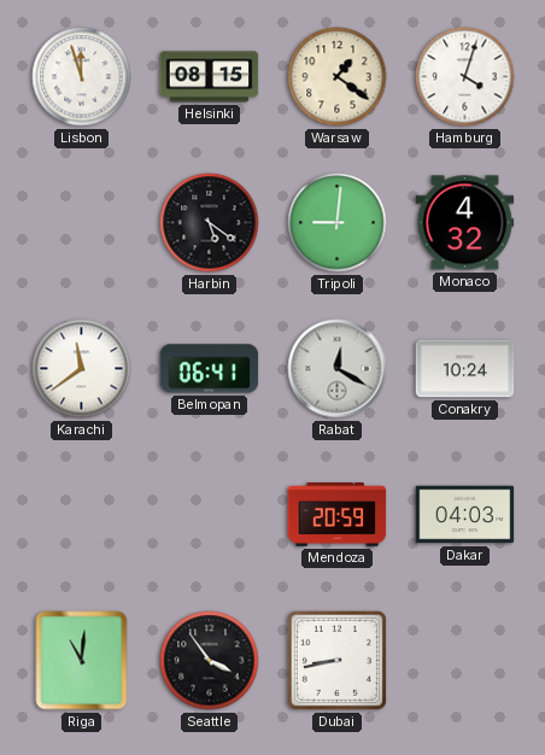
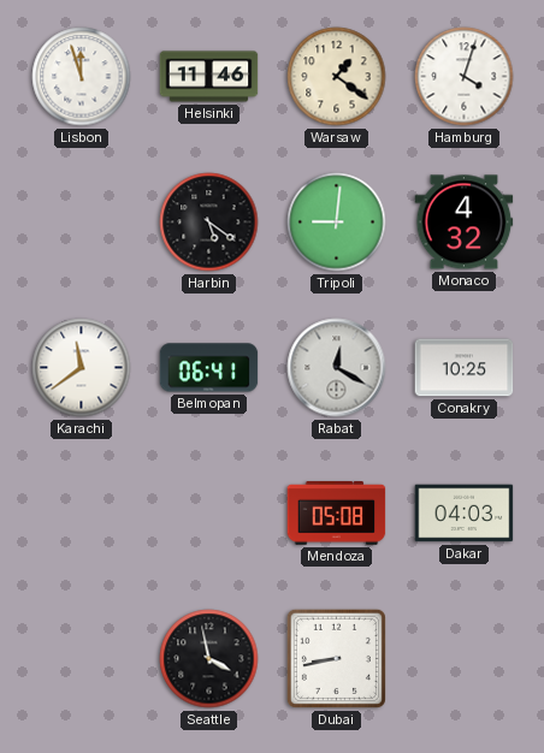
Helsinki: 08:15 -> 11:46 (209, 77)
Conakry: 10:24 -> 10:25 (465, 368)
Mendoza: 20:59 -> 05:08 (337, 514)
Riga: 11:01 -> none (82, 661)
Seattle: 3:54 -> 3:58 (209, 659)
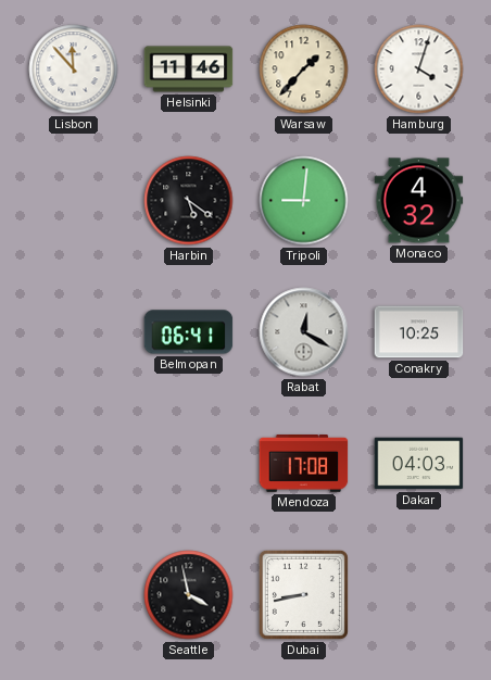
Lisbon: 11:57 -> 11:53 (74, 70)
Warsaw: 1:21 -> 1:37 (304, 70)
Karachi: 11:39 -> none (82, 368)
Mendoza: 05:08 -> 17:08 (304, 464)
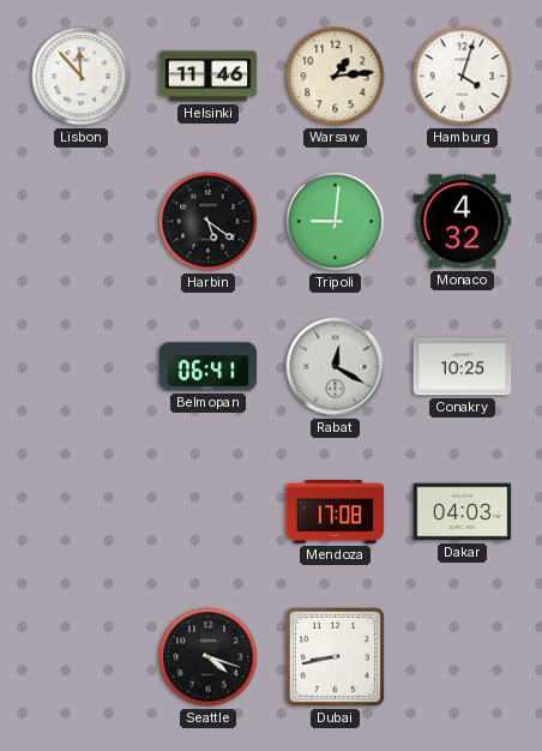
Warsaw: 1:37 -> 1:14 (336, 77)
Seattle: 3:58 -> 4:18 (209, 657)
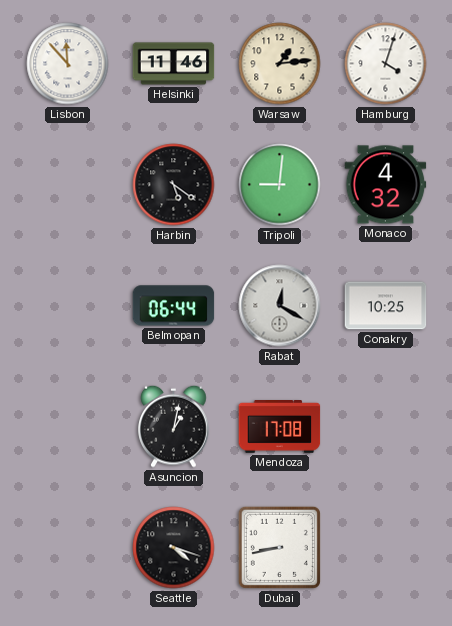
Belmopan: 06:41 -> 06:44 (174, 306)
Asuncion: none -> 1:02 (174, 426)
Dakar: 04:03 -> none (463, 512)
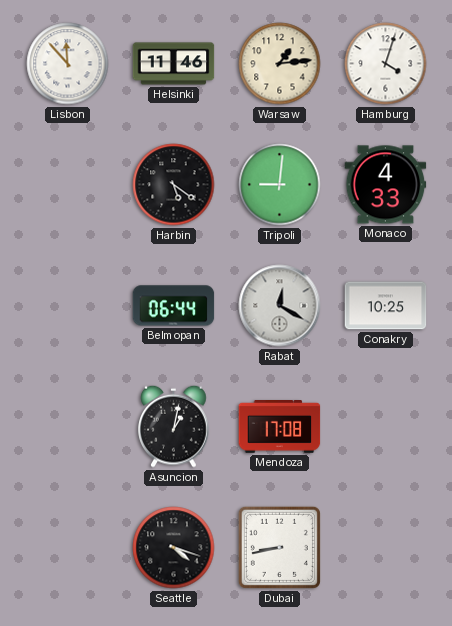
Monaco: 4:32 -> 4:33 (386, 185)
